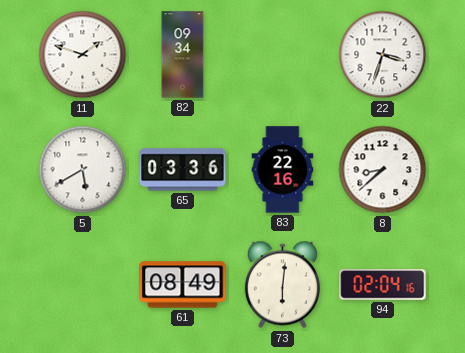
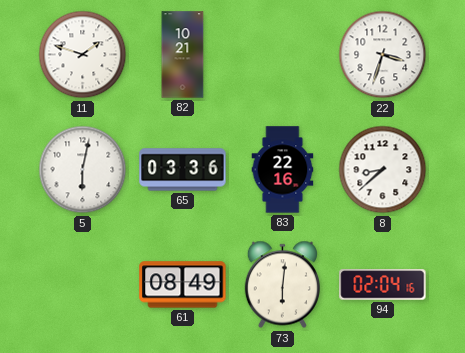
82: 09:34 -> 10:21 (183, 55)
5: 5:40 -> 6:02 (83, 170)
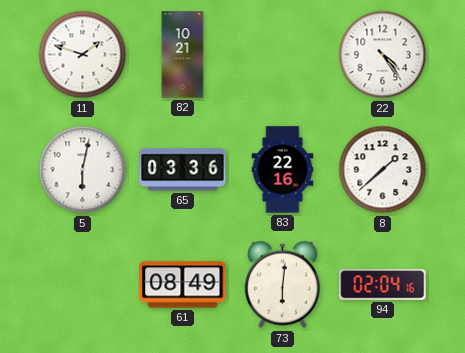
22: 3:33 -> 4:24 (383, 55)
8: 8:38 -> 1:38 (383, 170)
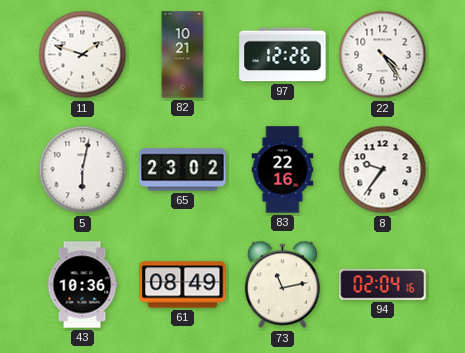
97: none -> 12:26 (283, 55)
65: 03:36 -> 23:02 (183, 170)
8: 1:38 -> 9:36 (383, 170)
43: none -> 10:36 (82, 285)
73: 6:01 -> 11:13 (282, 285)
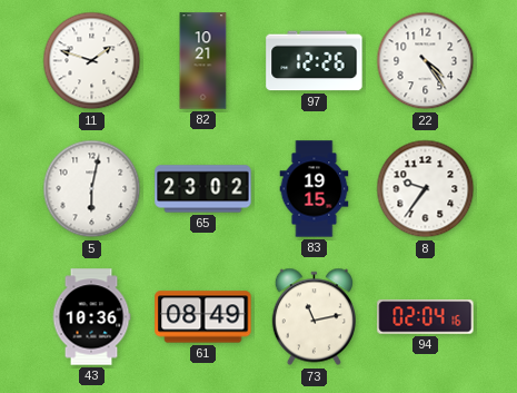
83: 22:16 -> 19:15 (315, 189)
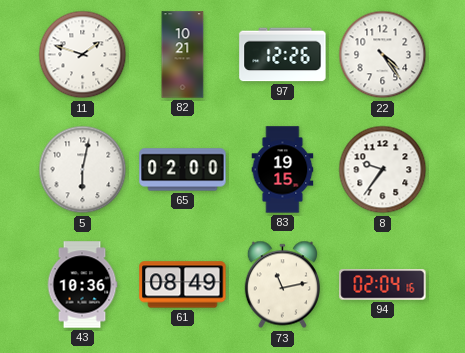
65: 23:02 -> 02:00 (183, 170)
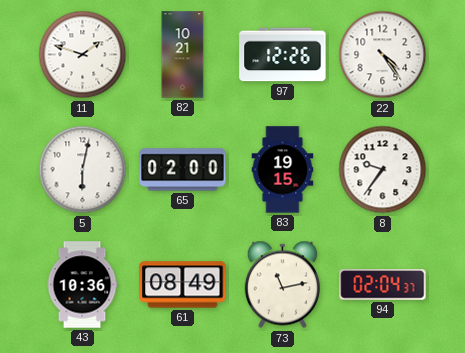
94: 02:04:16 -> 02:04:37 (383, 285)
